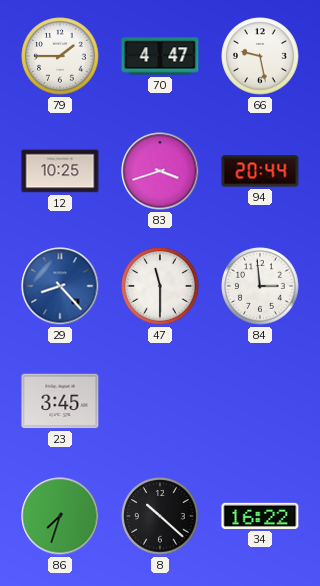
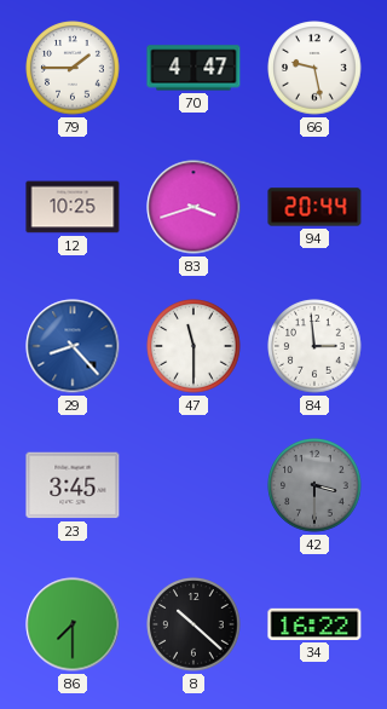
42: none -> 3:30 (314, 485)
86: 7:33 -> 7:30 (73, 624)
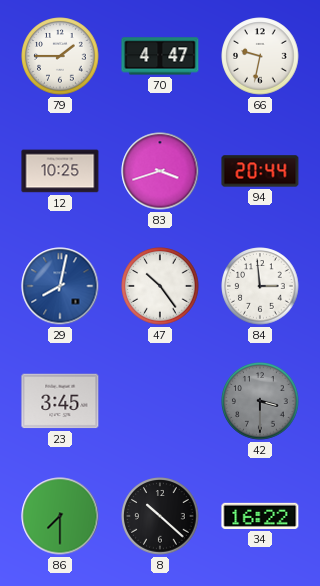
66: 9:28 -> 9:32 (260, 56)
29: 8:23 -> 8:02 (60, 286)
47: 11:30 -> 10:24 (160, 286)
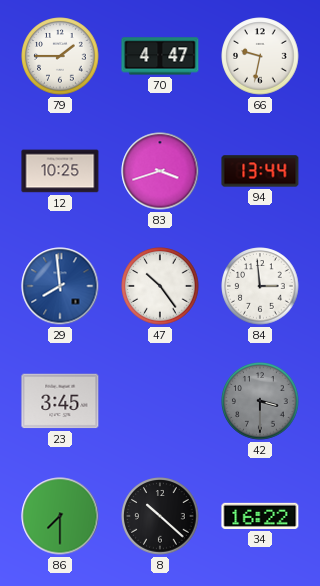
94: 20:44 -> 13:44 (260, 171)
29: 8:02 -> 7:59 (60, 286)
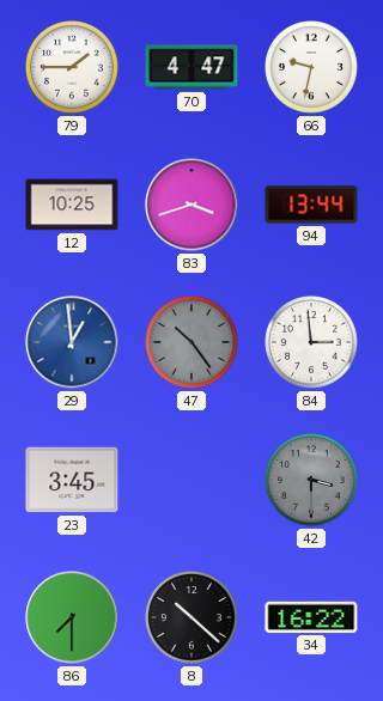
29: 7:59 -> 12:59 (72, 342)
47 dial: white -> grey (191, 342)
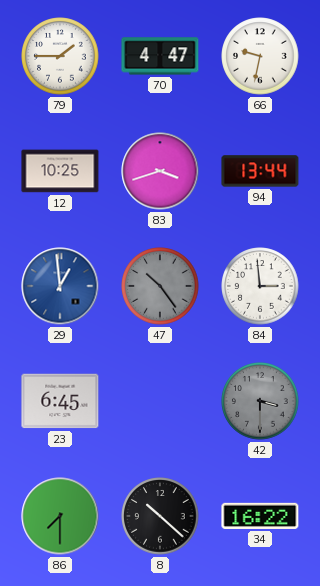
23: 3:45 -> 6:45 (60, 401)
